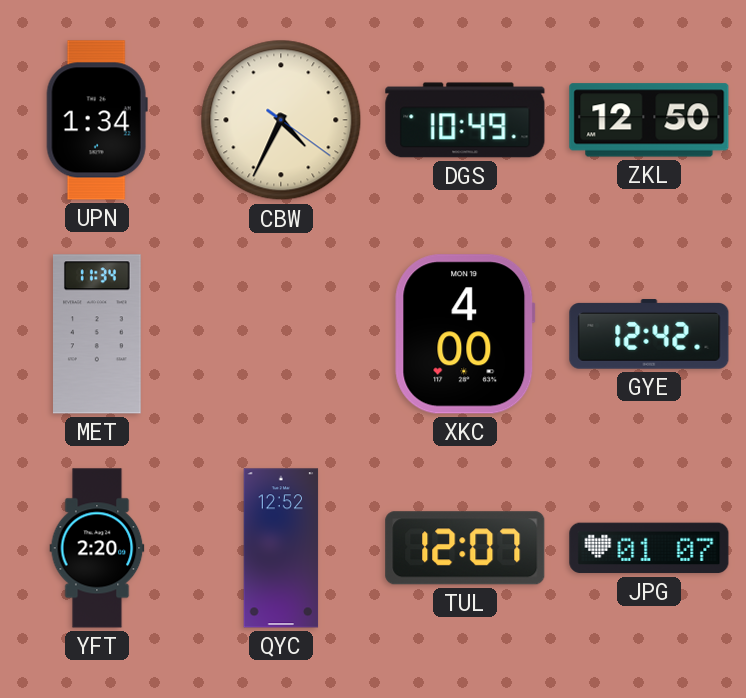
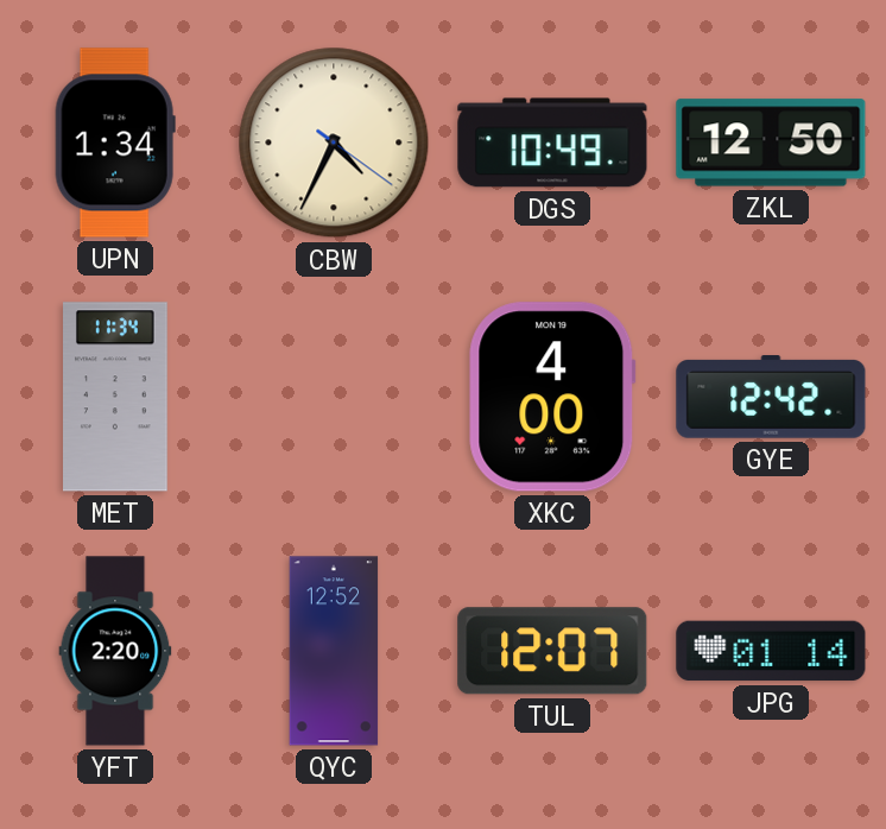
JPG: 01:07 -> 01:14 (771, 651)
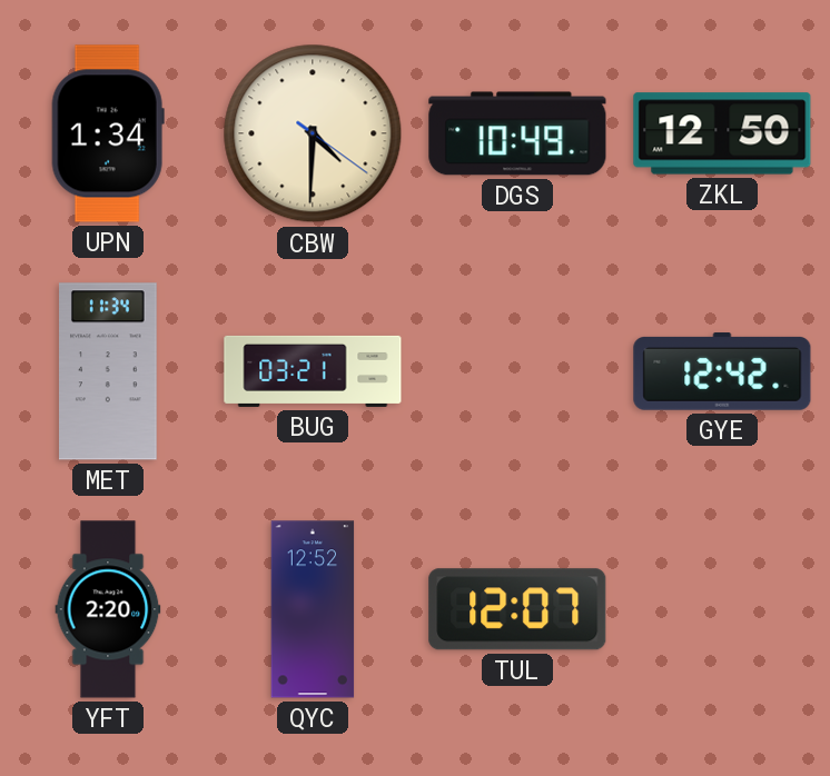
CBW: 4:34 -> 4:30 (313, 133)
BUG: none -> 03:21 (313, 371)
XKC: 4:00 -> none (552, 397)
JPG: 01:14 -> none (771, 651)
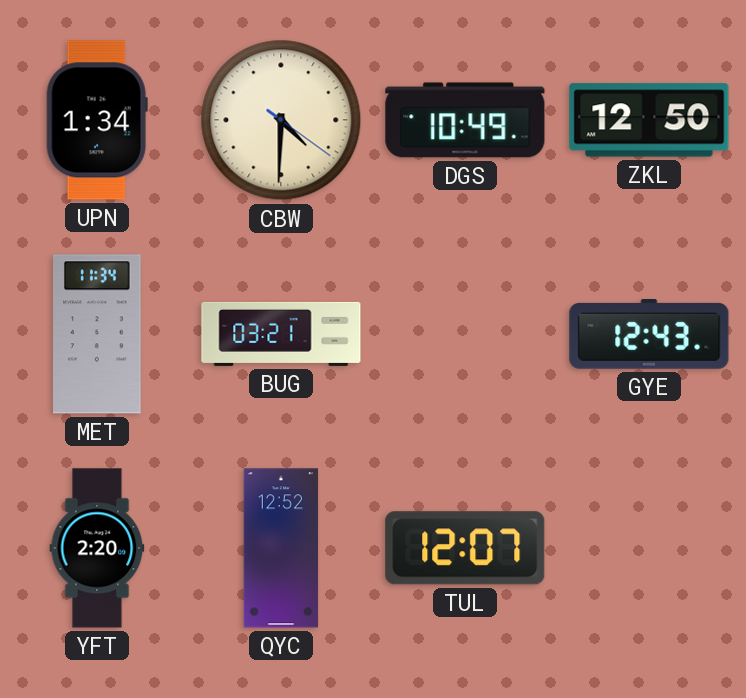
GYE: 12:42 -> 12:43 (649, 334)
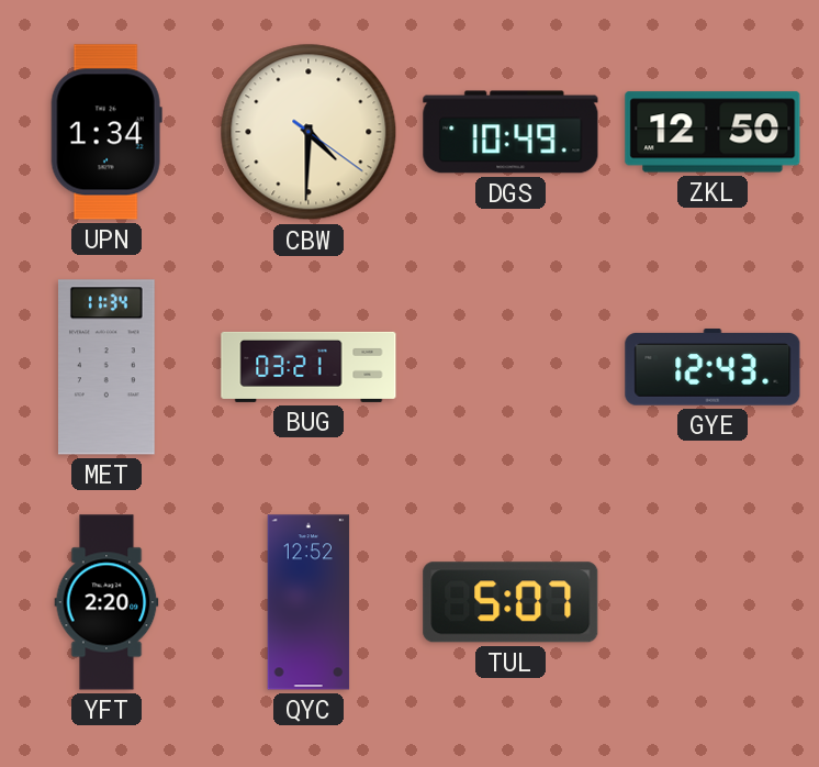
TUL: 12:07 -> 5:07 (511, 602)
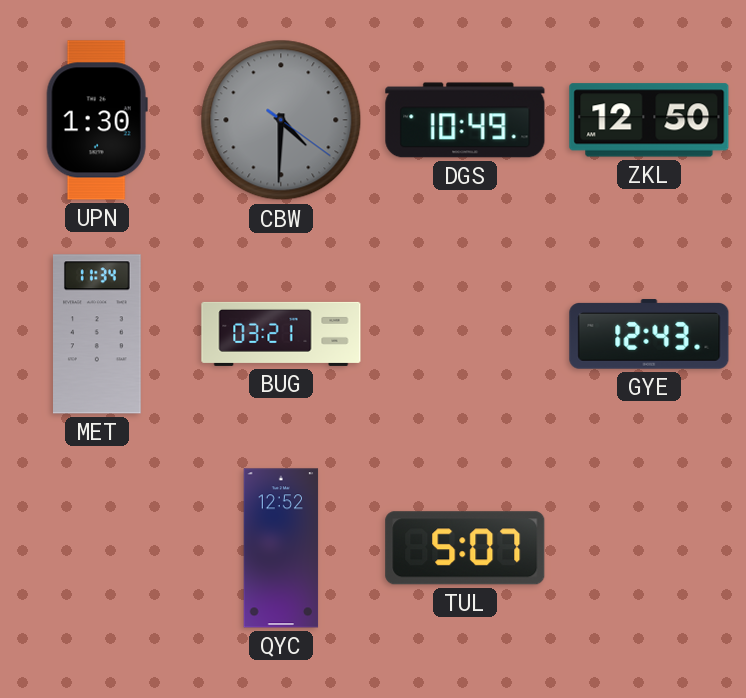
UPN: 1:34 -> 1:30 (97, 120)
CBW dial: cream -> grey (281, 120)
YFT: 2:20 -> none (106, 602)
